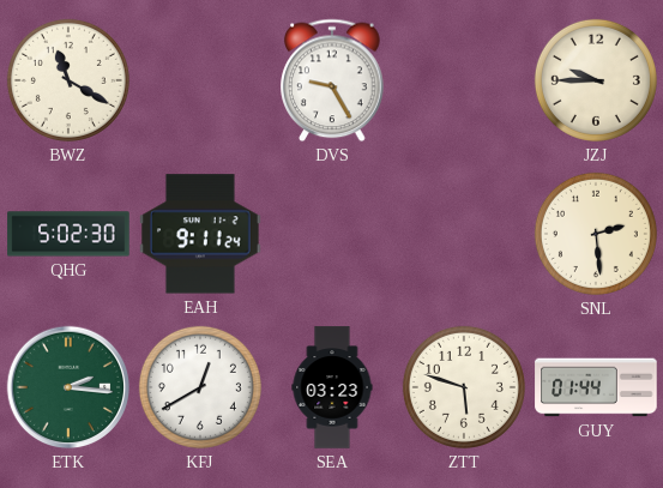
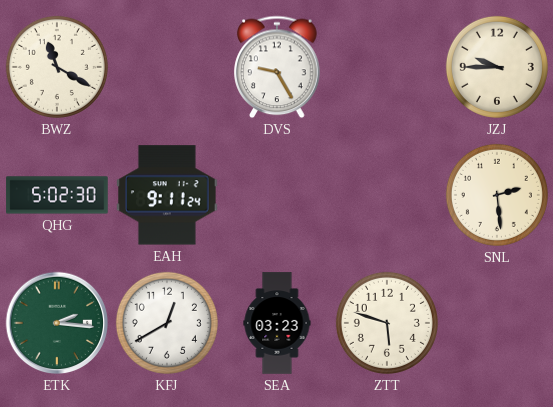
GUY: 01:44 -> none (596, 387)
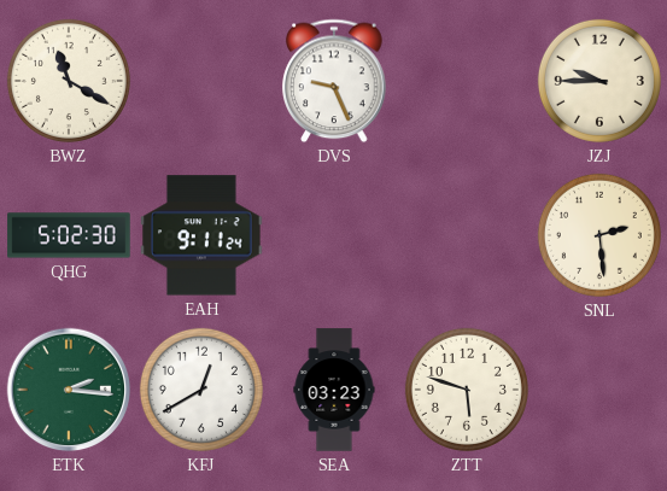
DVS: 9:25 -> 9:26 (334, 81)
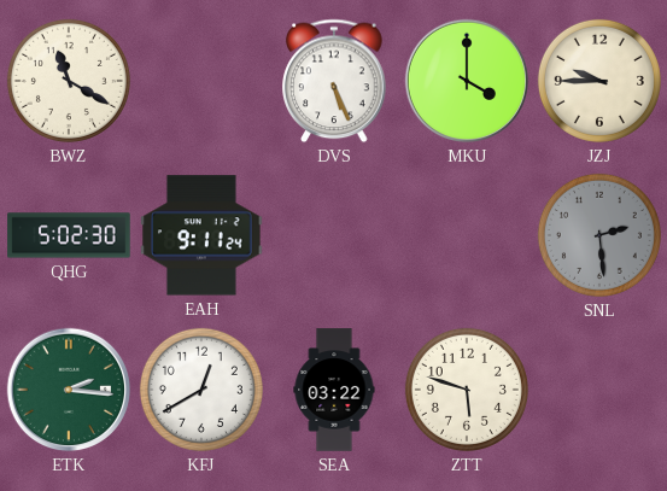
DVS: 9:26 -> 5:26 (334, 81)
MKU: none -> 4:00 (467, 81)
SNL dial: cream -> grey (599, 235)
SEA: 03:23 -> 03:22 (334, 390)
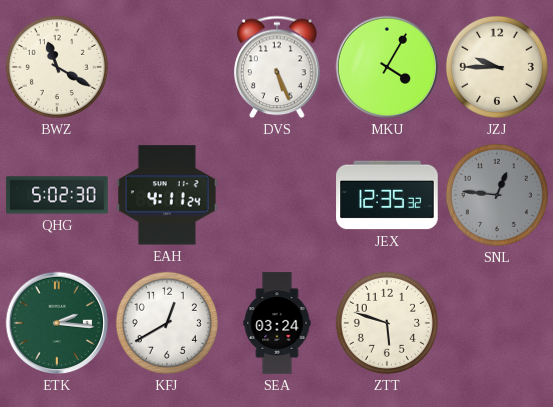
MKU: 4:00 -> 4:05 (387, 67)
EAH: 9:11 -> 4:11 (167, 195)
JEX: none -> 12:35 (387, 195)
SNL: 2:29 -> 12:46 (497, 195)
SEA: 03:22 -> 03:24 (277, 323)
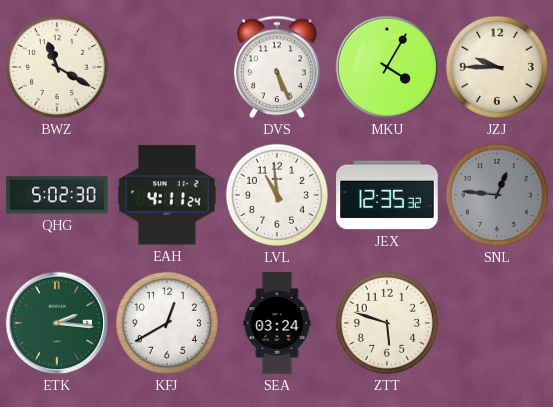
LVL: none -> 10:59 (277, 195)
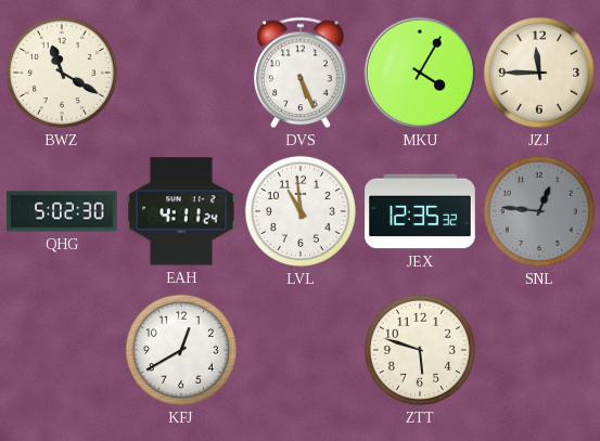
JZJ: 9:45 -> 11:45 (539, 73)
ETK: 2:16 -> none (57, 323)
SEA: 03:24 -> none (277, 323)
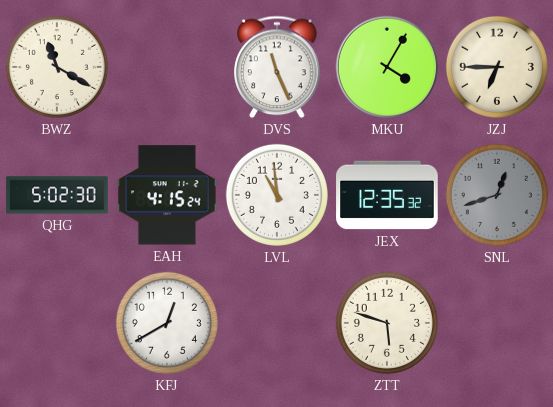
DVS: 5:26 -> 11:26 (277, 67)
JZJ: 11:45 -> 6:45 (497, 67)
EAH: 4:11 -> 4:15 (167, 195)
SNL: 12:46 -> 12:42 (497, 195)
